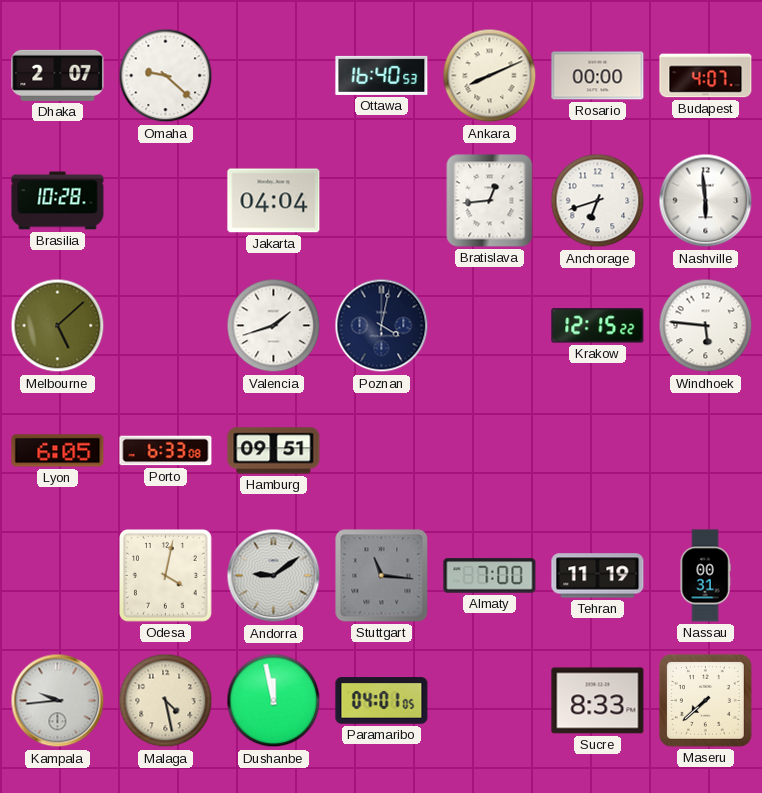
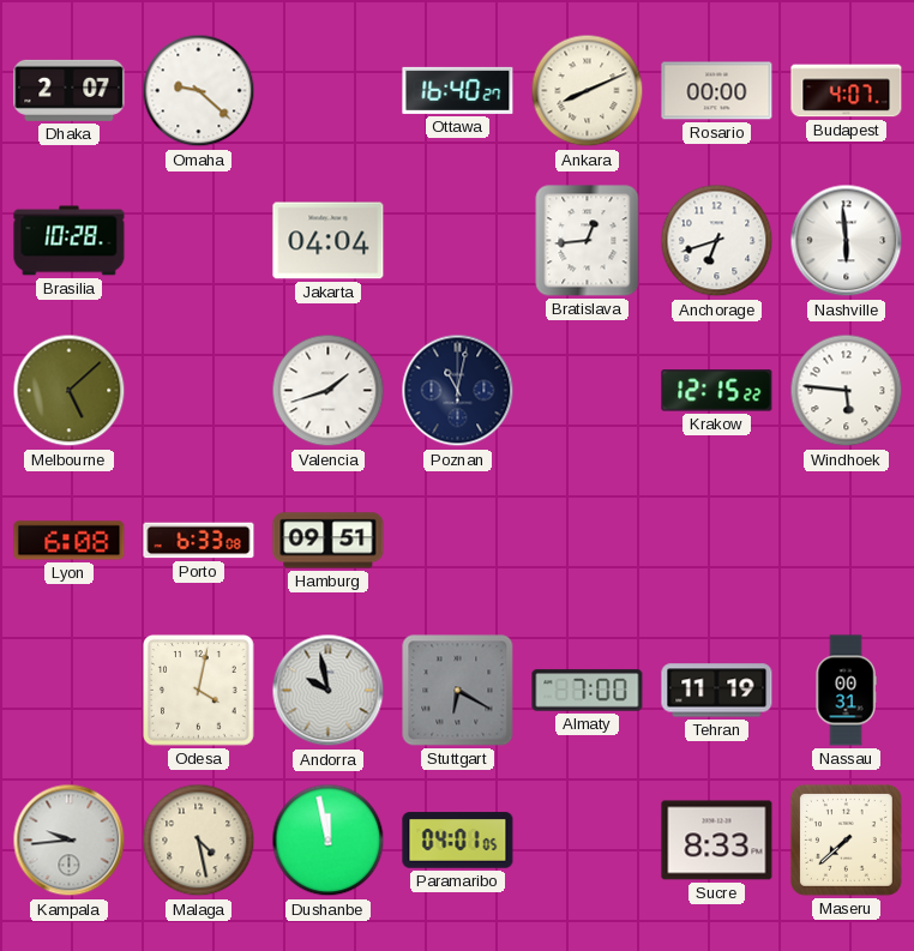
Ottawa: 16:40:53 -> 16:40:27 (458, 90)
Poznan: 4:02 -> 11:02 (458, 391)
Lyon: 6:05 -> 6:08 (70, 541)
Andorra: 9:09 -> 9:58 (329, 691)
Stuttgart: 11:16 -> 6:20 (458, 691)
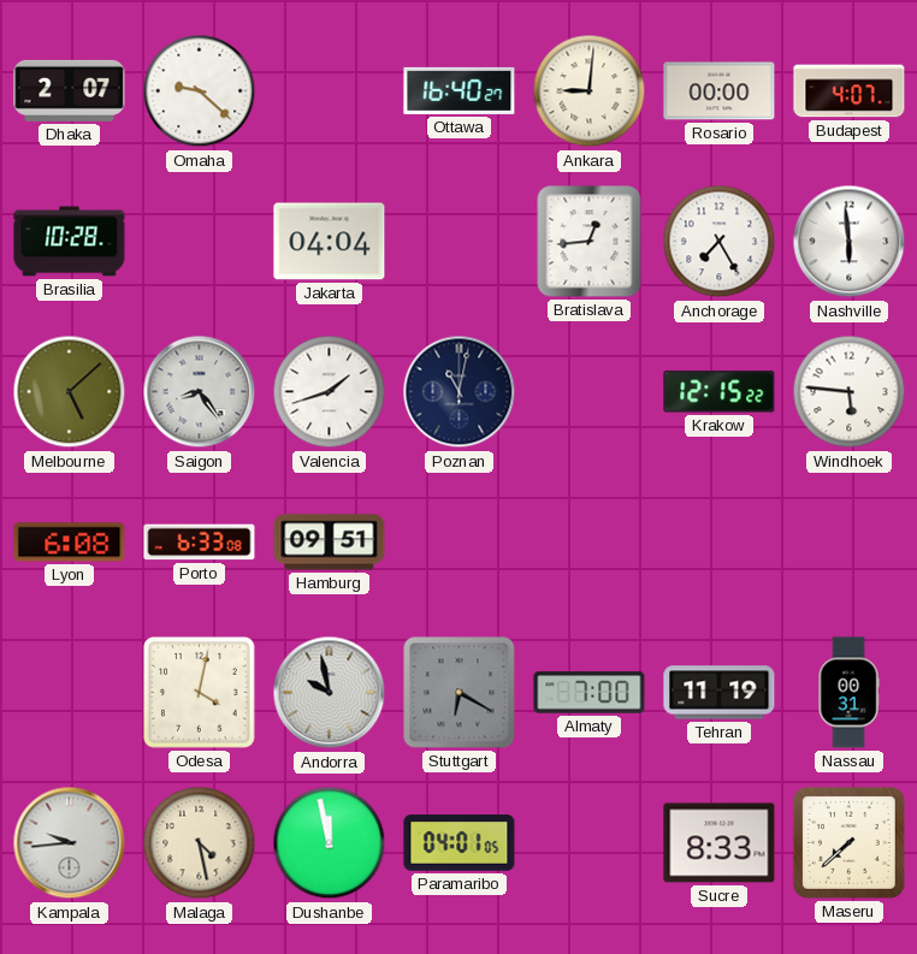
Ankara: 8:11 -> 9:01 (590, 91)
Anchorage: 6:42 -> 7:25 (720, 242)
Saigon: none -> 8:24 (200, 392)
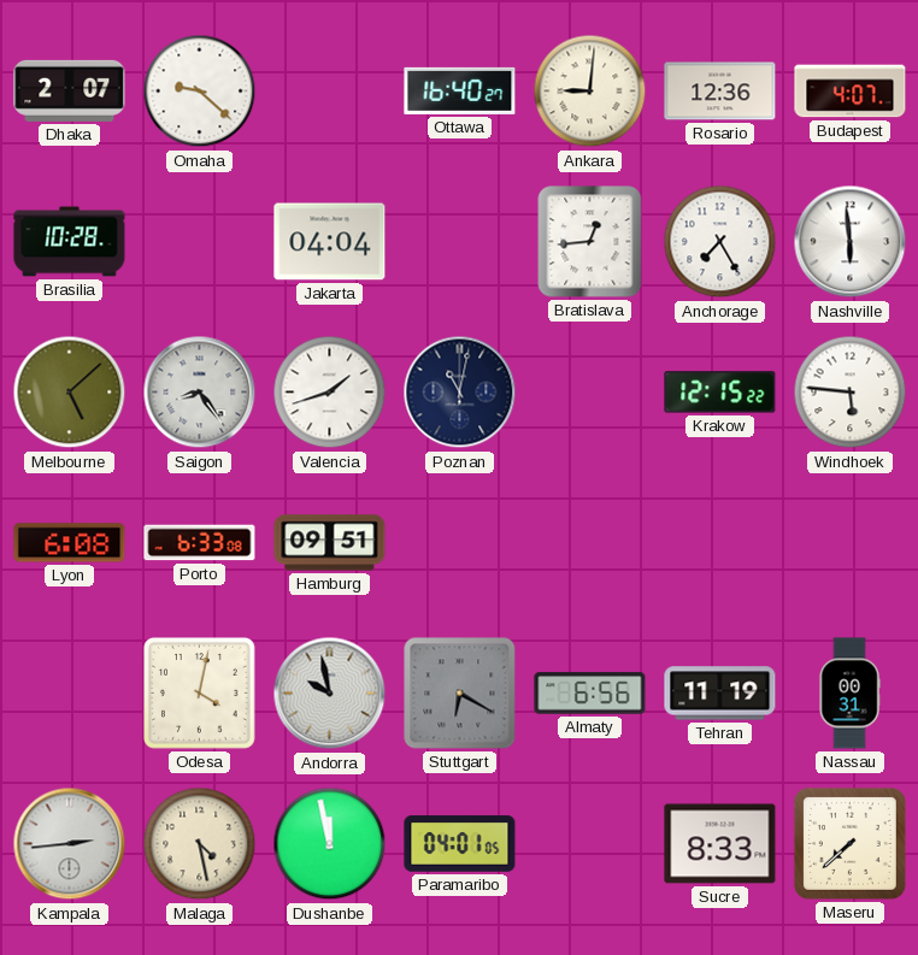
Rosario: 00:00 -> 12:36 (720, 92)
Almaty: 7:00 -> 6:56 (590, 694)
Kampala: 9:44 -> 2:44 (70, 844)
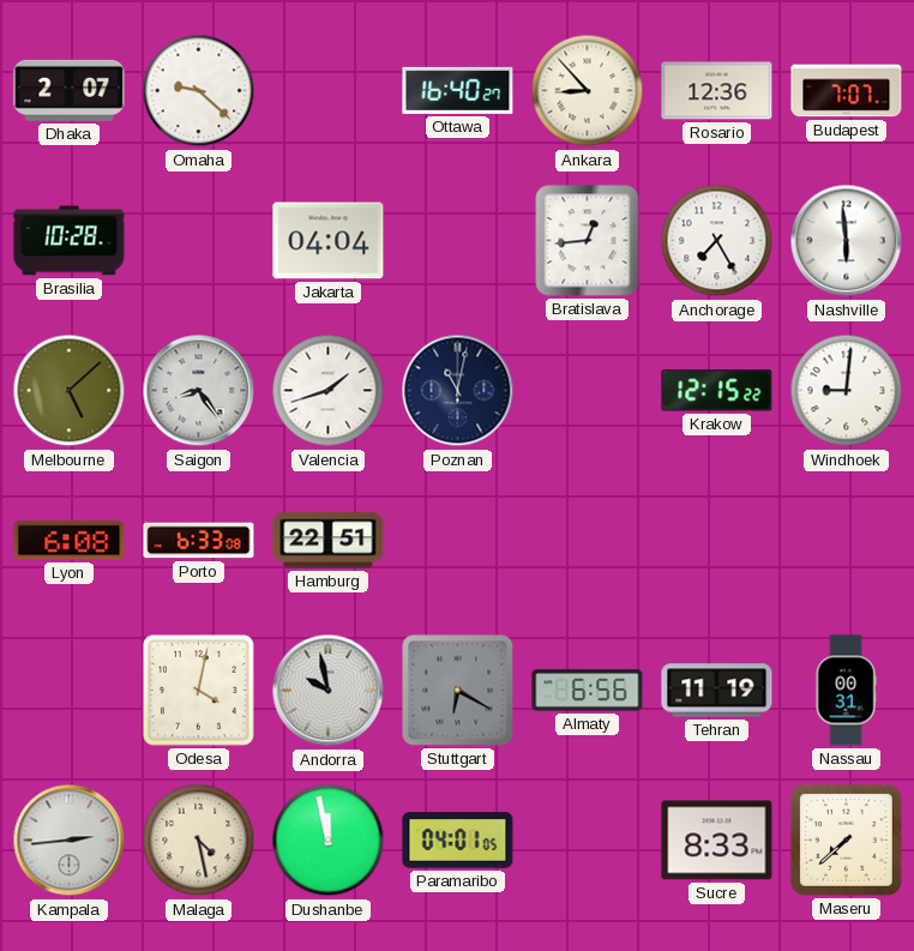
Ankara: 9:01 -> 8:53 (588, 91)
Budapest: 4:07 -> 7:07 (847, 91)
Windhoek: 5:46 -> 9:01 (847, 391)
Hamburg: 09:51 -> 22:51 (329, 541)
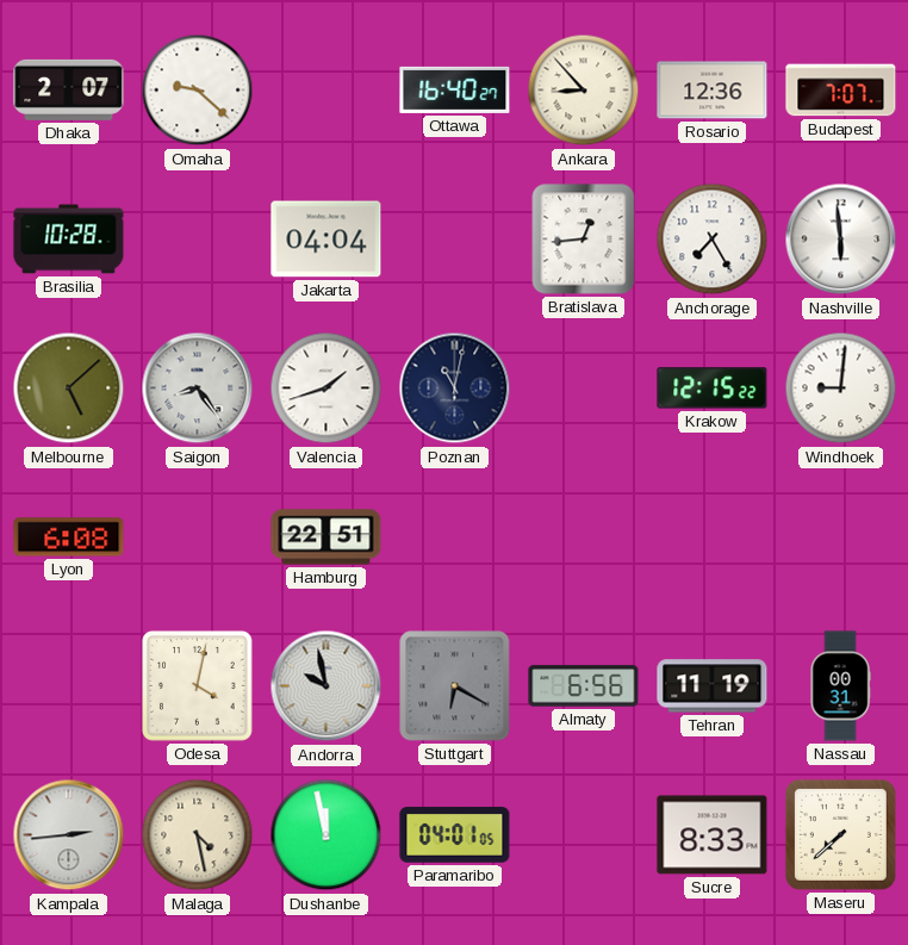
Porto: 6:33 -> none (199, 541)
